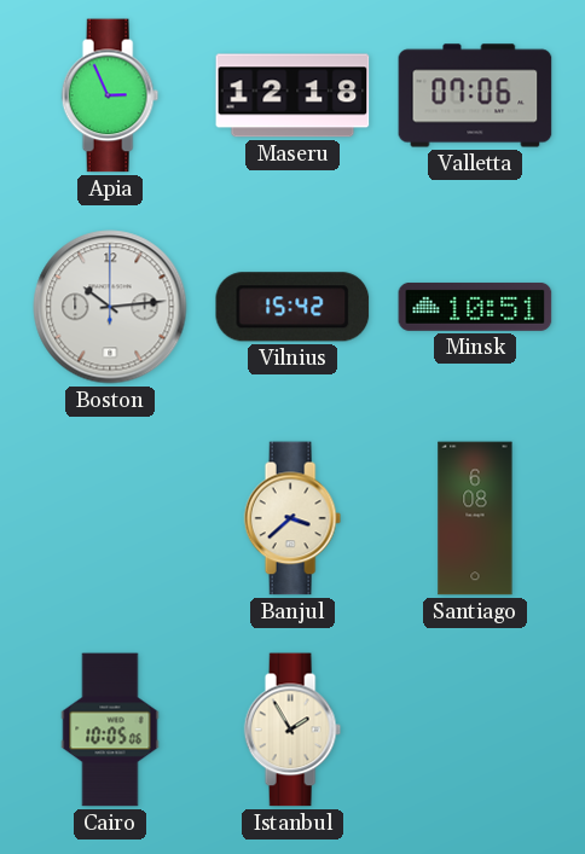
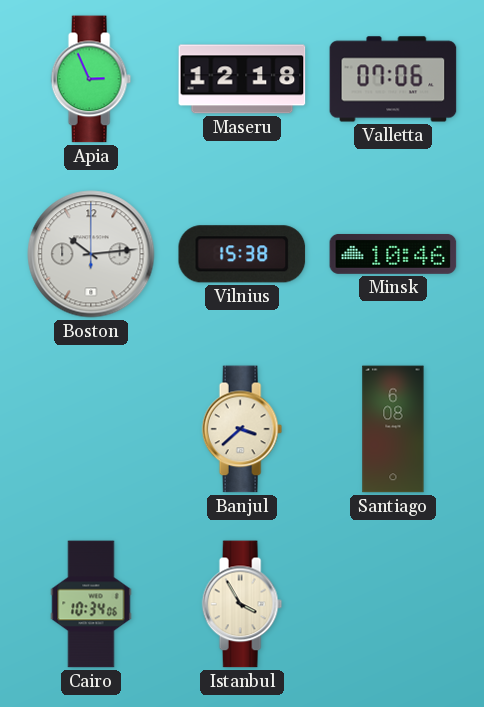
Vilnius: 15:42 -> 15:38 (242, 254)
Minsk: 10:51 -> 10:46 (393, 254)
Cairo: 10:05 -> 10:34 (91, 604)
Istanbul: 1:55 -> 3:55 (242, 604)
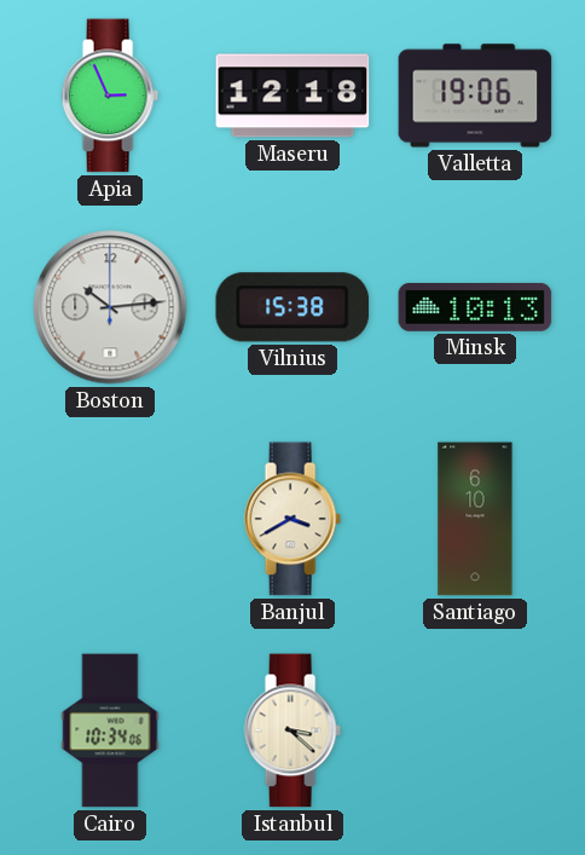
Valletta: 07:06 -> 19:06 (475, 96)
Minsk: 10:46 -> 10:13 (475, 307)
Banjul: 3:38 -> 3:40 (292, 519)
Santiago: 6:08 -> 6:10 (475, 519)
Istanbul: 3:55 -> 3:22 (292, 730)
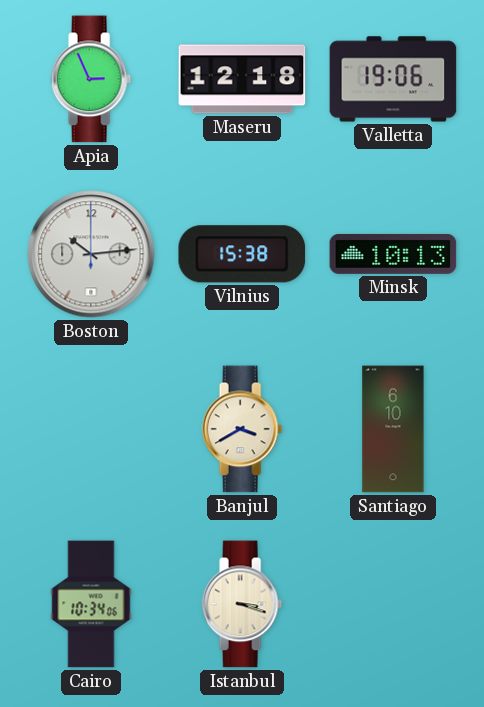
Istanbul: 3:22 -> 3:18 (242, 604)
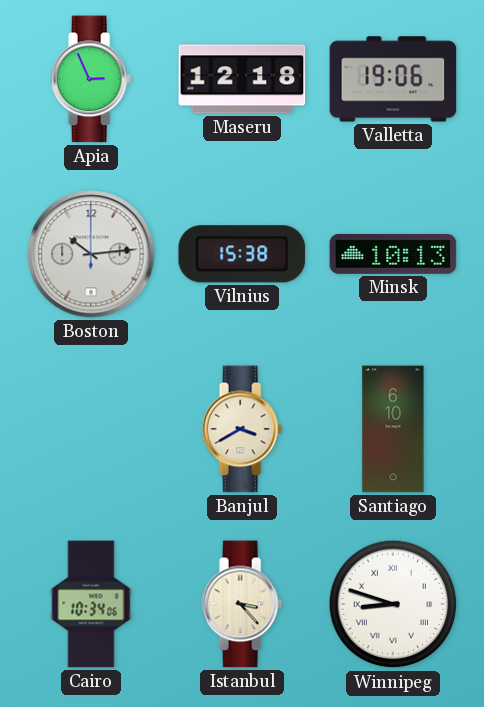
Istanbul: 3:18 -> 3:23 (242, 604)
Winnipeg: none -> 8:48 (393, 604)
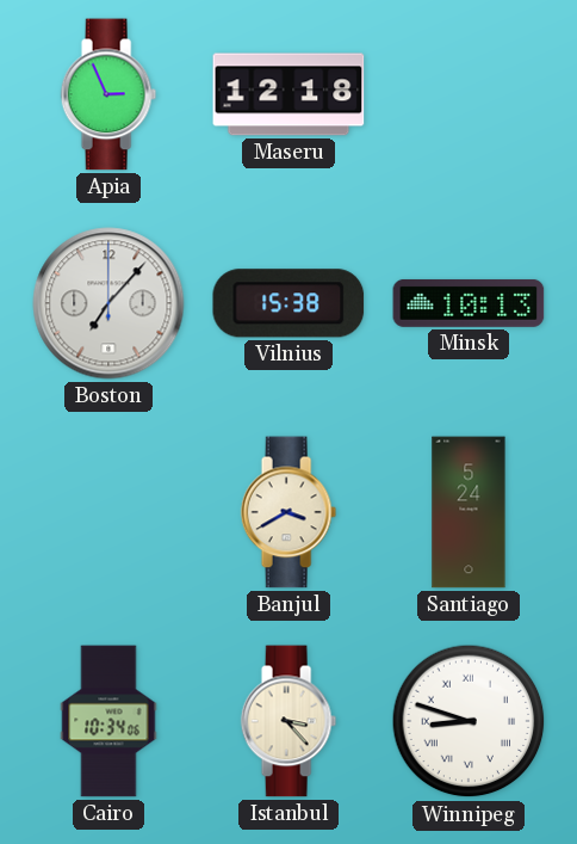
Valletta: 19:06 -> none (393, 79)
Boston: 10:14 -> 7:07 (108, 303)
Santiago: 6:10 -> 5:24 (469, 512)
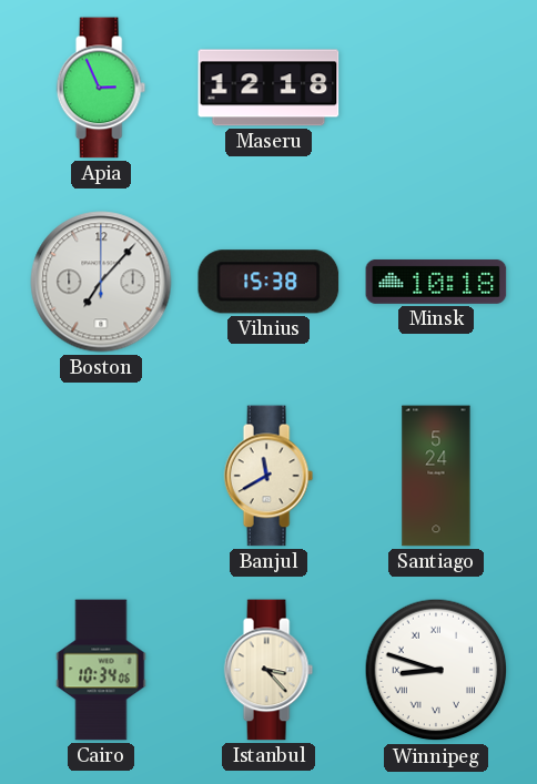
Minsk: 10:13 -> 10:18 (436, 282)
Banjul: 3:40 -> 11:40 (268, 476)
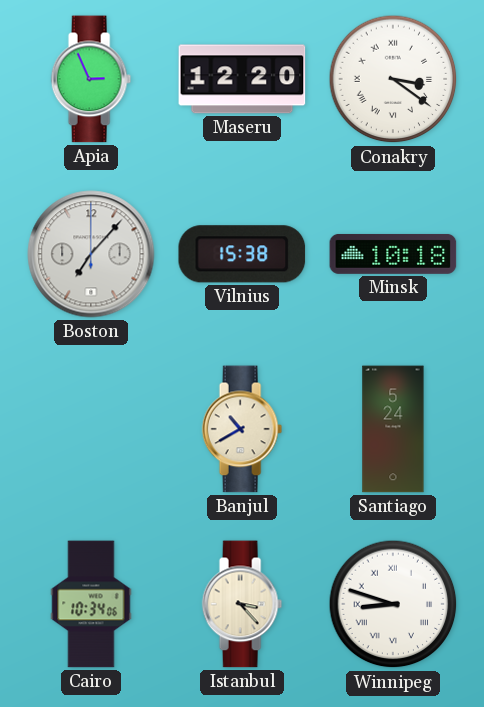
Maseru: 12:18 -> 12:20 (242, 79)
Conakry: none -> 3:21 (393, 79)
Banjul: 11:40 -> 10:40 (242, 429)
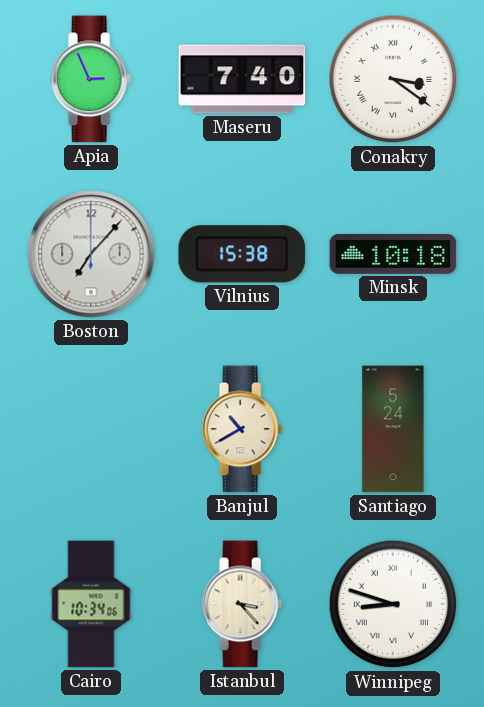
Maseru: 12:20 -> 7:40 (242, 79)
